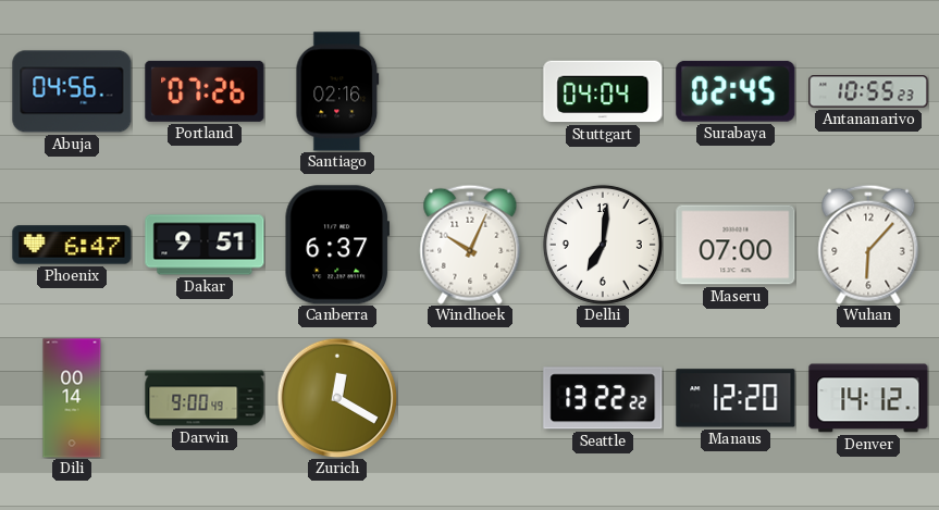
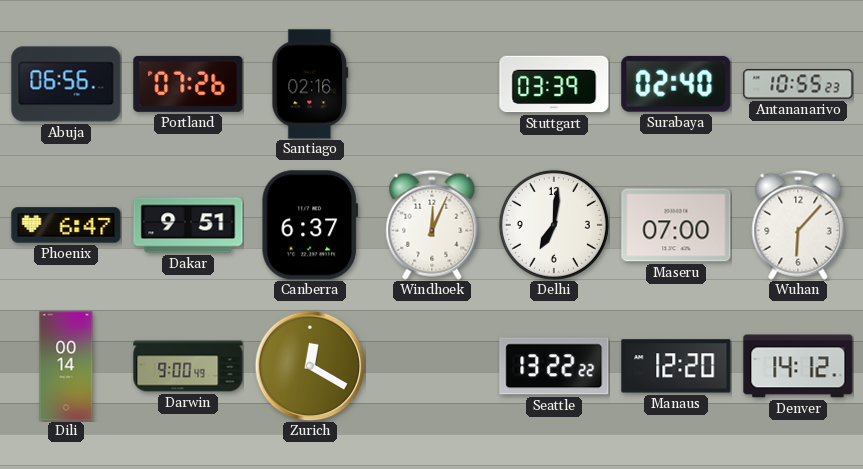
Abuja: 04:56 -> 06:56 (66, 84)
Stuttgart: 04:04 -> 03:39 (554, 84)
Surabaya: 02:45 -> 02:40 (676, 84)
Windhoek: 10:04 -> 12:04 (432, 225)
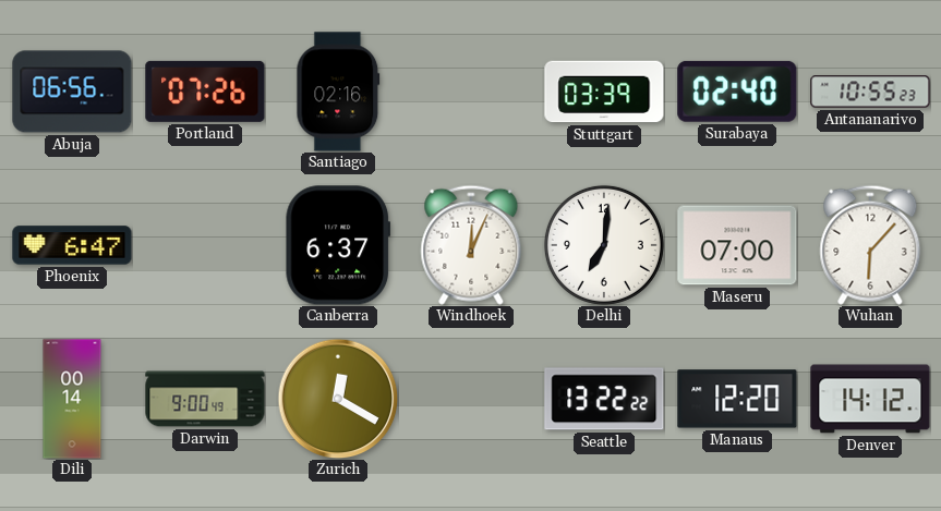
Dakar: 9:51 -> none (188, 225)
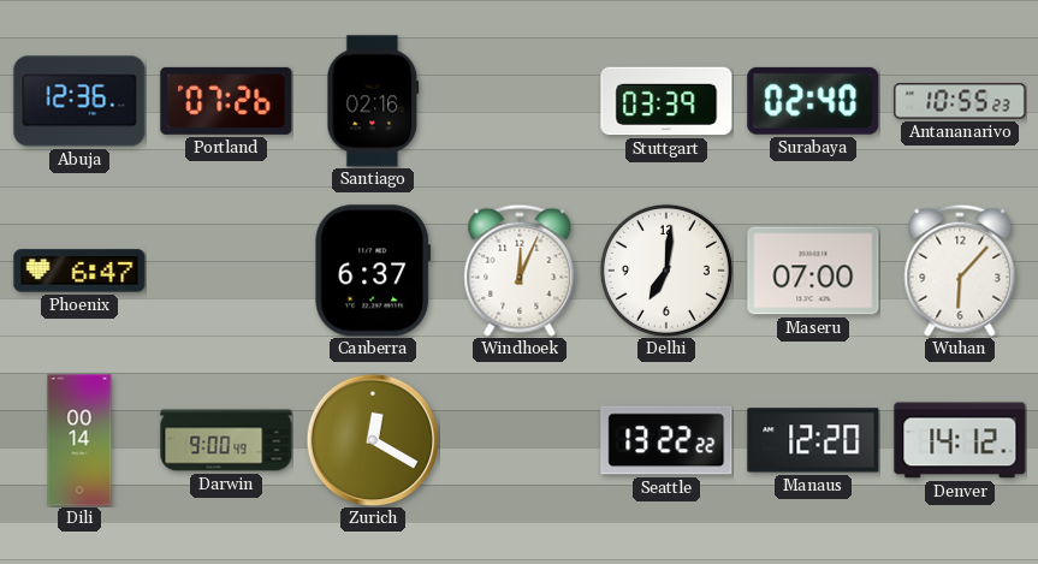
Abuja: 06:56 -> 12:36 (79, 101)
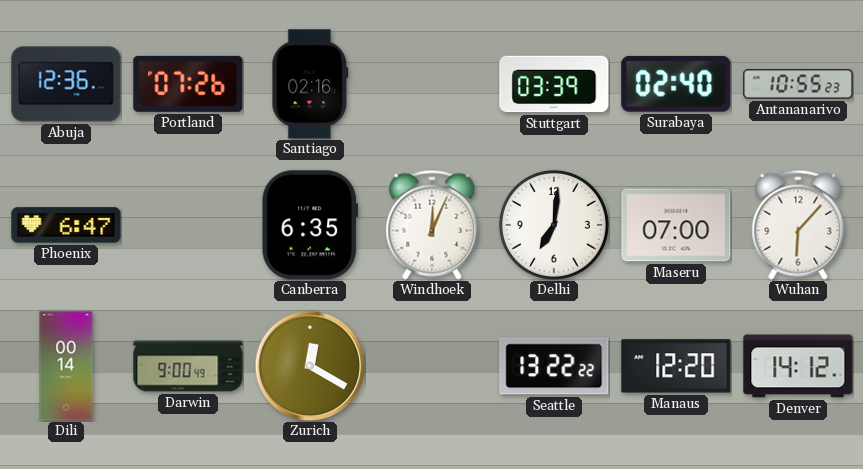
Canberra: 6:37 -> 6:35 (310, 225)
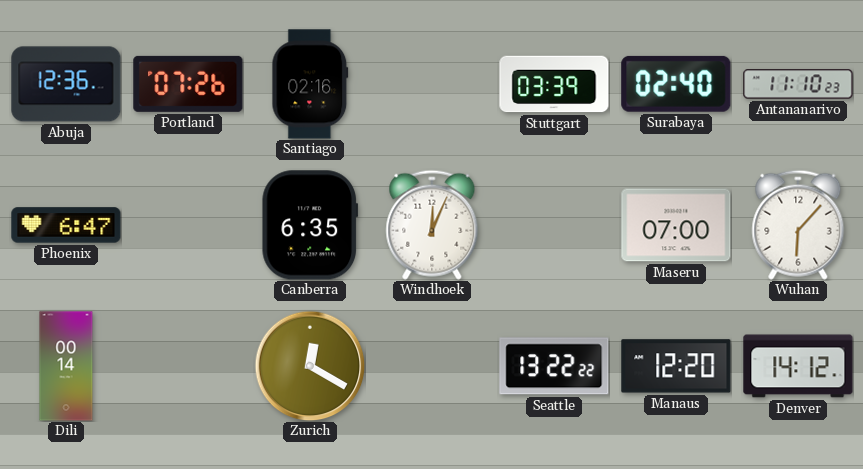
Antananarivo: 10:55 -> 11:10 (798, 84)
Delhi: 7:01 -> none (554, 225)
Darwin: 9:00 -> none (188, 366)
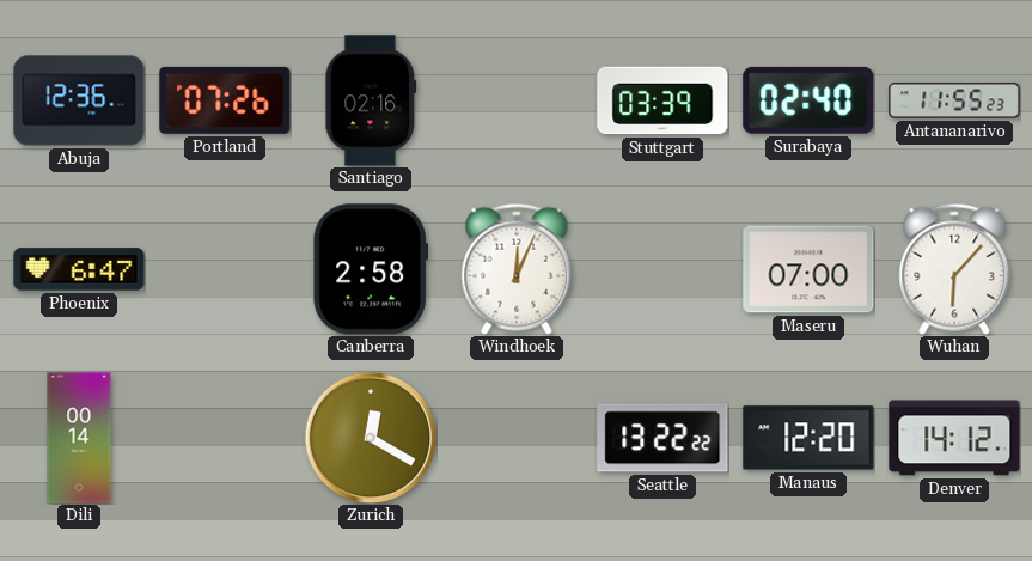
Antananarivo: 11:10 -> 11:55 (954, 100)
Canberra: 6:35 -> 2:58 (371, 269)
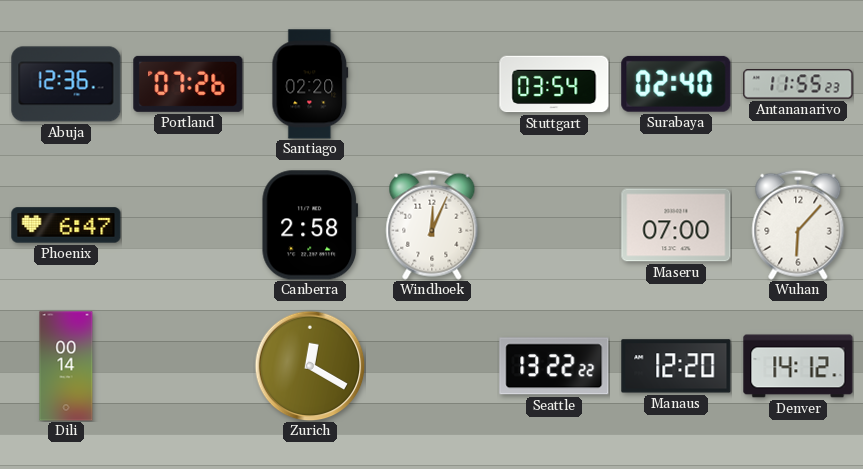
Santiago: 02:16 -> 02:20 (310, 84)
Stuttgart: 03:39 -> 03:54 (554, 84)
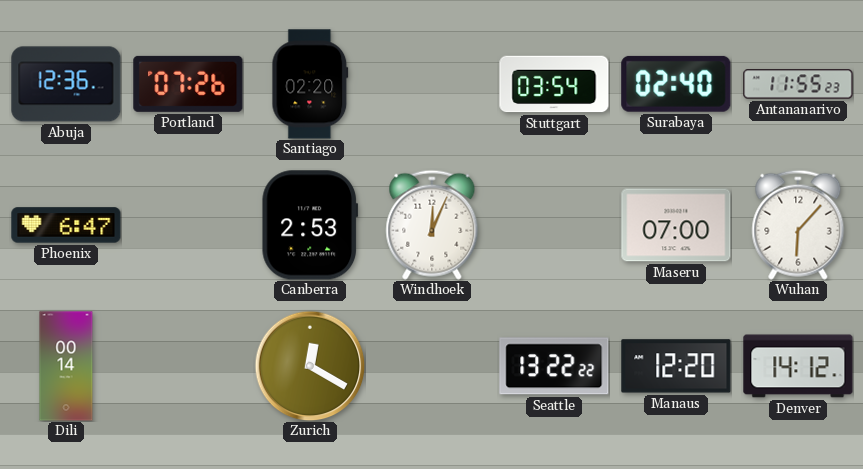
Canberra: 2:58 -> 2:53 (310, 225)
